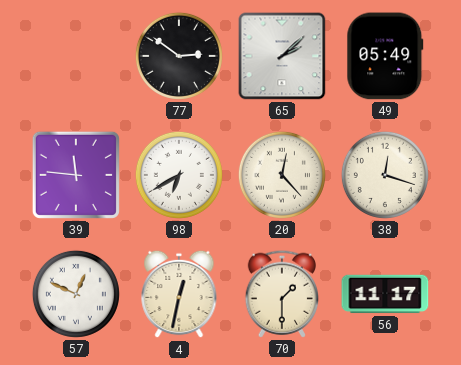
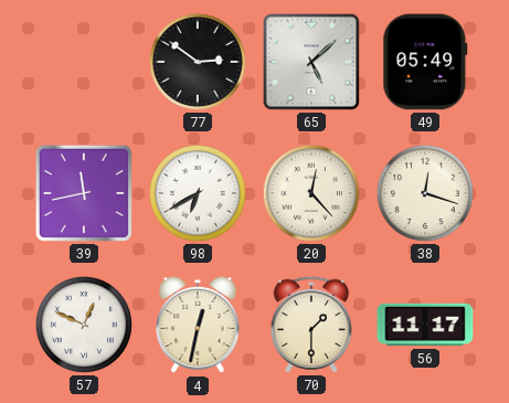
65: 2:08 -> 5:08 (311, 62)
39: 11:46 -> 11:43 (84, 193)
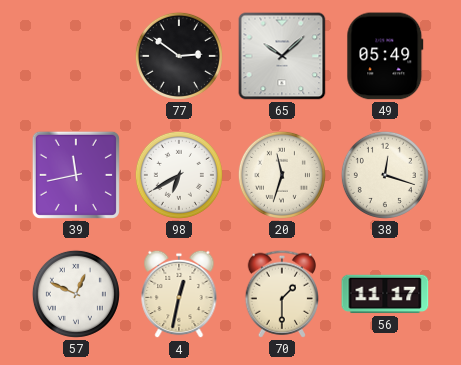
65: 5:08 -> 10:08 (282, 56)
20: 12:23 -> 11:33 (282, 175)
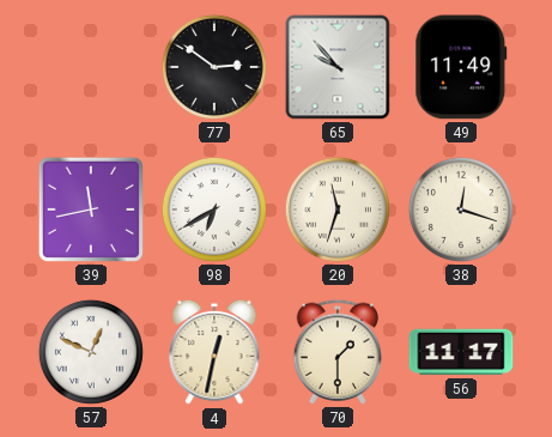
65: 10:08 -> 9:53 (338, 67)
49: 05:49 -> 11:49 (461, 67)
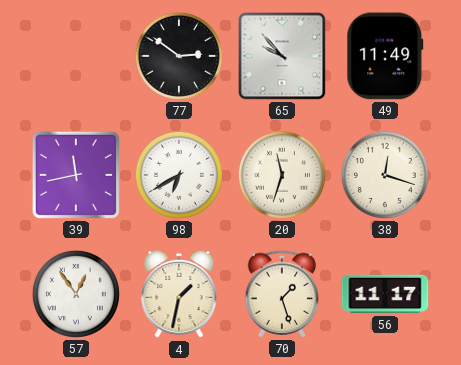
57: 12:49 -> 12:54 (76, 294)
4: 12:32 -> 1:32 (179, 294)
70: 1:30 -> 1:27 (281, 294)
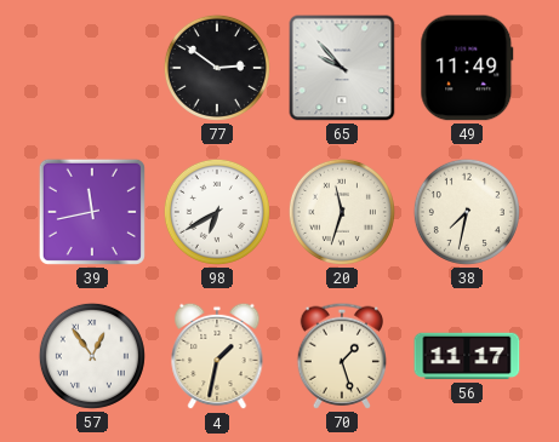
38: 12:18 -> 7:32 (467, 212)
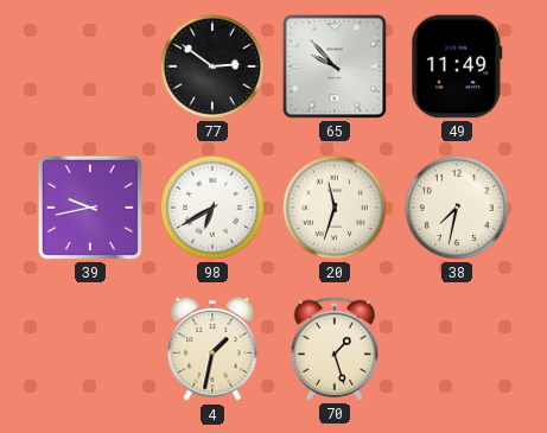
39: 11:43 -> 9:43 (90, 208)
57: 12:54 -> none (92, 356)
56: 11:17 -> none (467, 356)
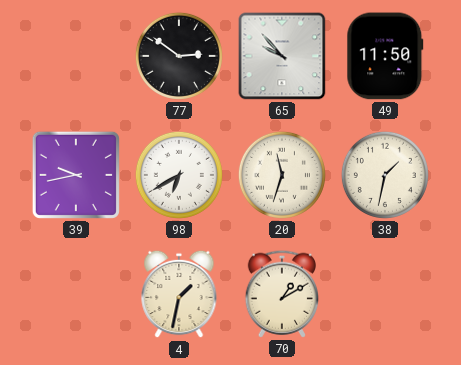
49: 11:49 -> 11:50 (385, 56)
38: 7:32 -> 1:32 (385, 175)
70: 1:27 -> 1:10 (281, 294)
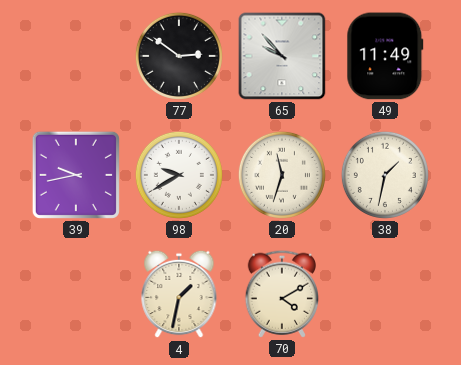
49: 11:50 -> 11:49 (385, 56)
98: 6:40 -> 9:40 (179, 175)
70: 1:10 -> 4:10 (281, 294)
